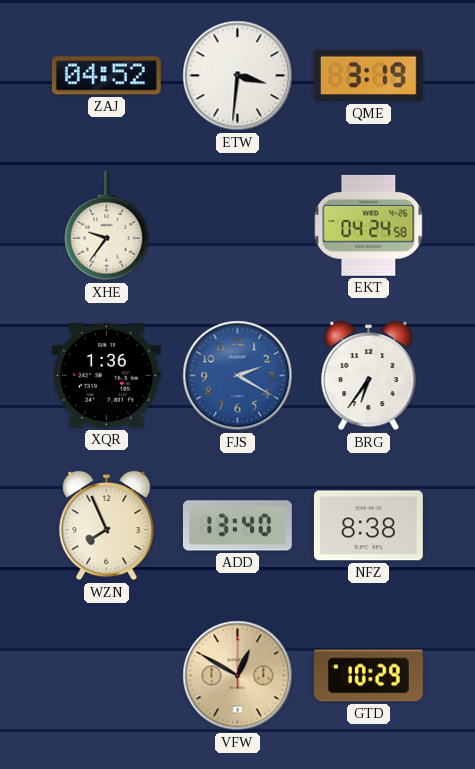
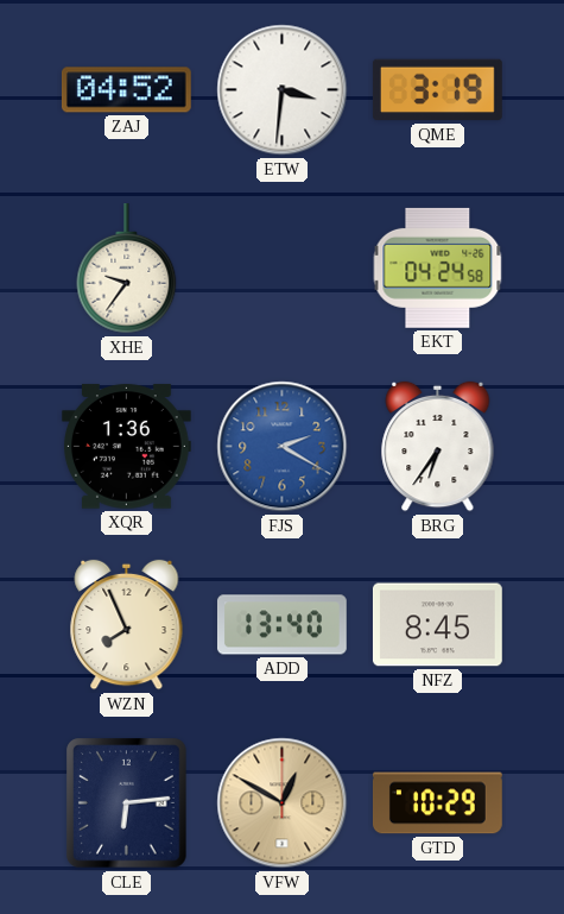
NFZ: 8:38 -> 8:45 (437, 625)
CLE: none -> 6:14 (127, 803)
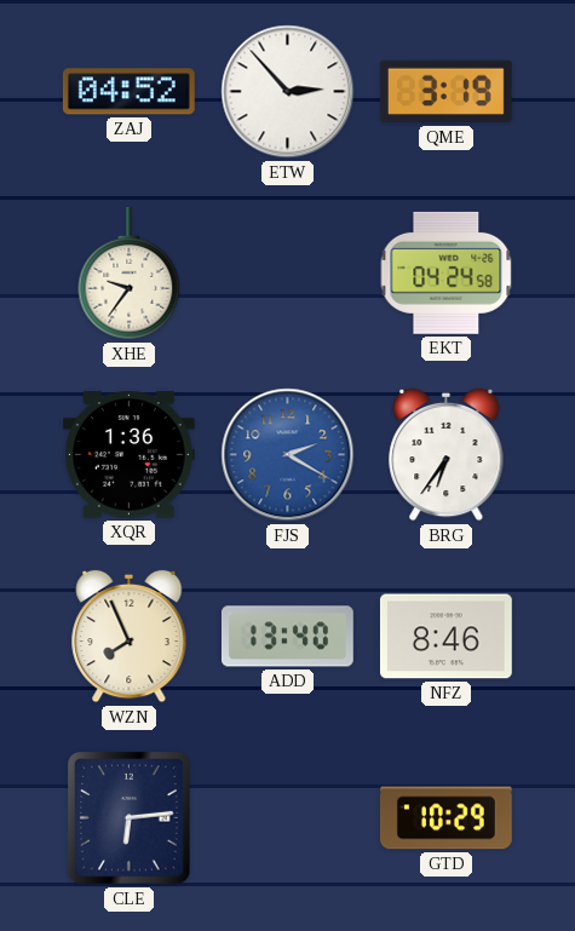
ETW: 3:31 -> 2:53 (288, 92)
NFZ: 8:45 -> 8:46 (445, 637)
VFW: 12:50 -> none (283, 803)
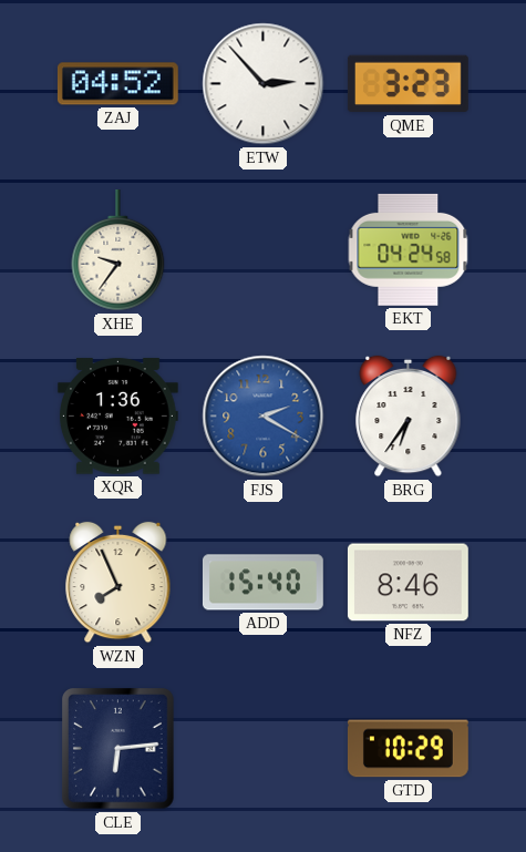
QME: 3:19 -> 3:23 (408, 84)
ADD: 13:40 -> 15:40 (262, 583)
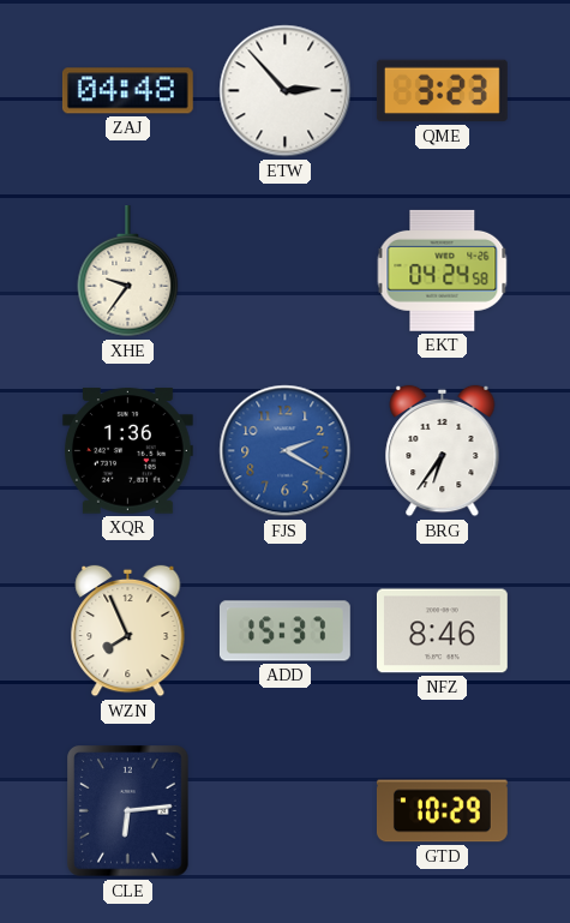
ZAJ: 04:52 -> 04:48 (127, 91)
ADD: 15:40 -> 15:37 (284, 631)
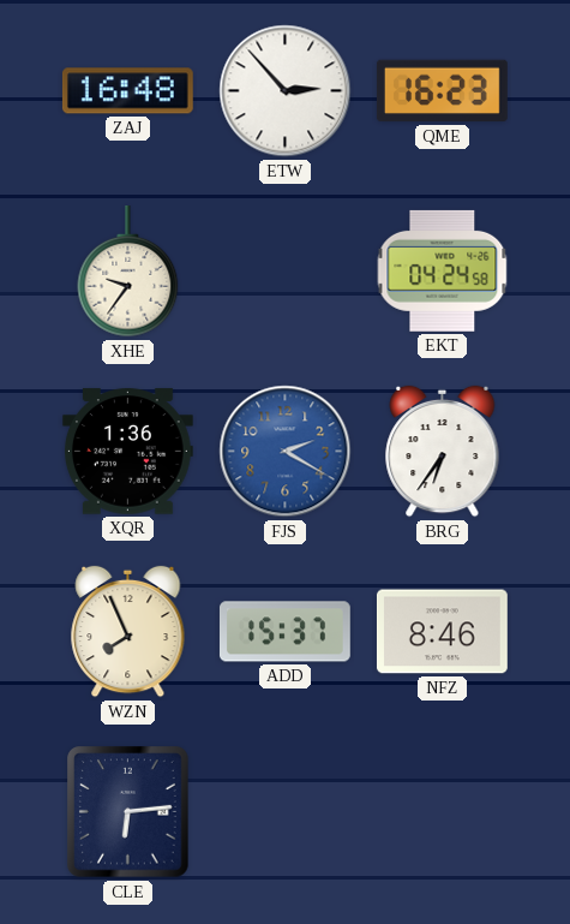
ZAJ: 04:48 -> 16:48 (127, 91)
QME: 3:23 -> 16:23 (442, 91)
GTD: 10:29 -> none (442, 811)
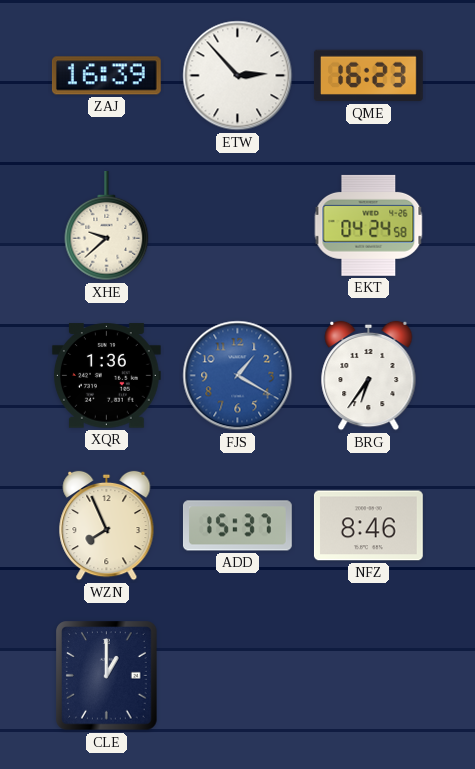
ZAJ: 16:48 -> 16:39 (106, 76)
XHE: 9:36 -> 9:38 (107, 227)
FJS: 2:20 -> 1:20 (238, 376)
CLE: 6:14 -> 1:00 (107, 676)
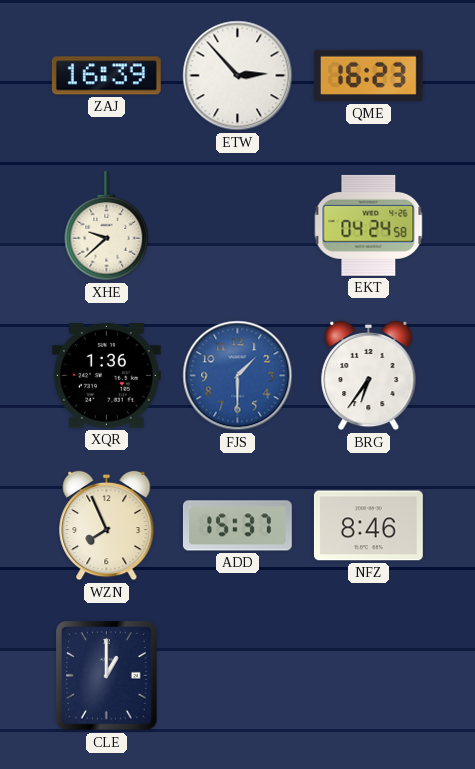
FJS: 1:20 -> 1:30 (238, 376)
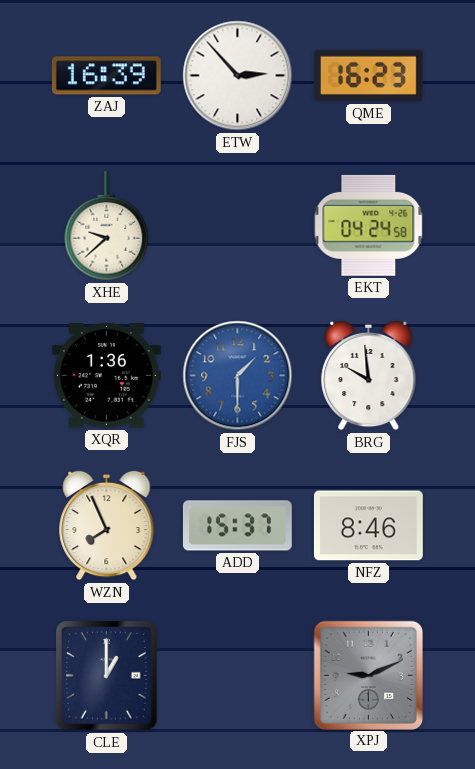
BRG: 6:36 -> 9:59 (369, 376)
XPJ: none -> 9:11 (368, 675)
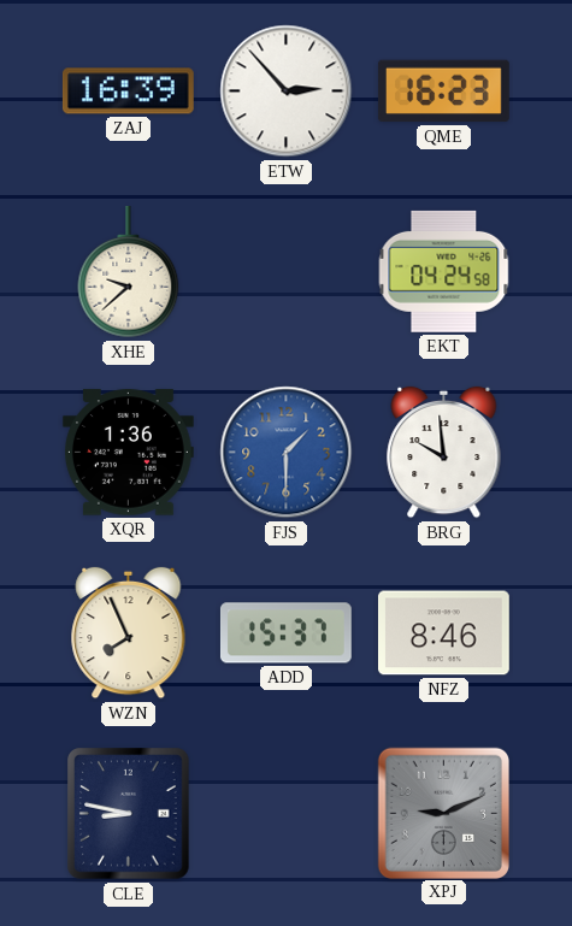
CLE: 1:00 -> 8:47 (129, 814)
